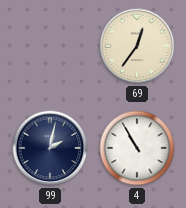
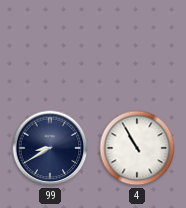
69: 12:36 -> none (137, 46)
99: 2:02 -> 8:40 (50, 148)
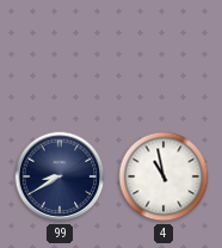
4: 10:55 -> 10:58 (164, 176)
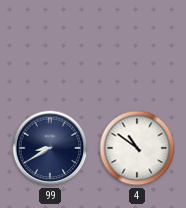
4: 10:58 -> 10:51 (137, 148)
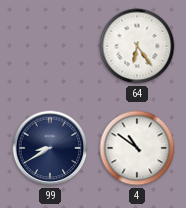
64: none -> 6:24 (137, 46)
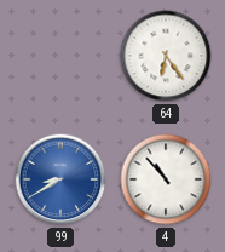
99 dial: navy -> blue (60, 179)
4: 10:51 -> 10:53 (166, 179)
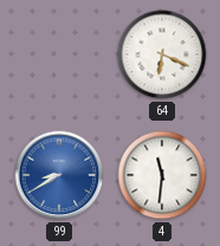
64: 6:24 -> 6:19 (162, 54)
4: 10:53 -> 11:31 (162, 175)
